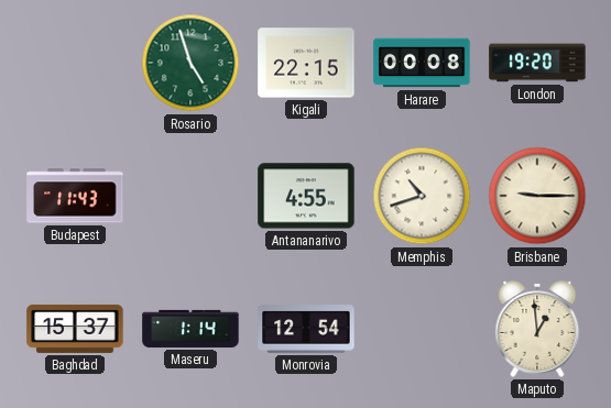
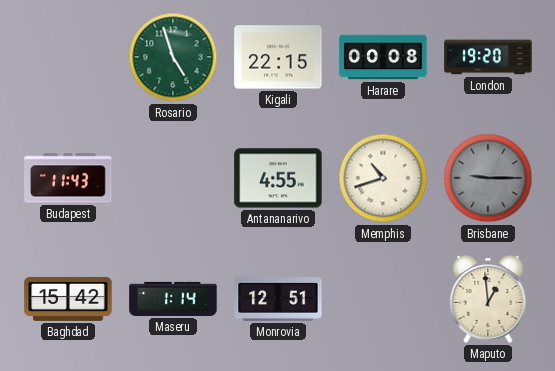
Brisbane dial: cream -> grey (488, 178)
Baghdad: 15:37 -> 15:42 (68, 299)
Monrovia: 12:54 -> 12:51 (278, 299)
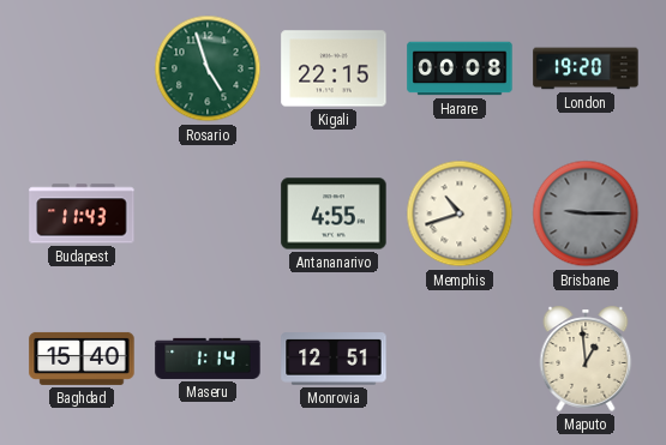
Baghdad: 15:42 -> 15:40 (82, 359)
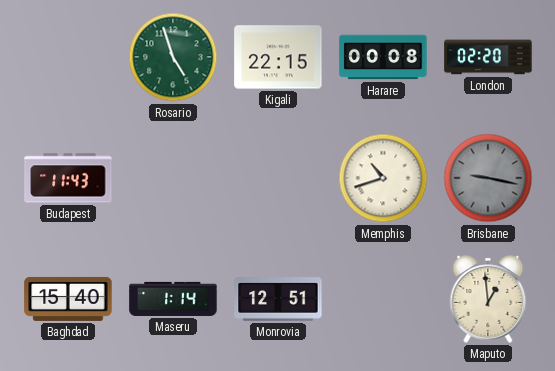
London: 19:20 -> 02:20 (488, 57)
Antananarivo: 4:55 -> none (334, 214)
Brisbane: 9:15 -> 9:17 (488, 178)
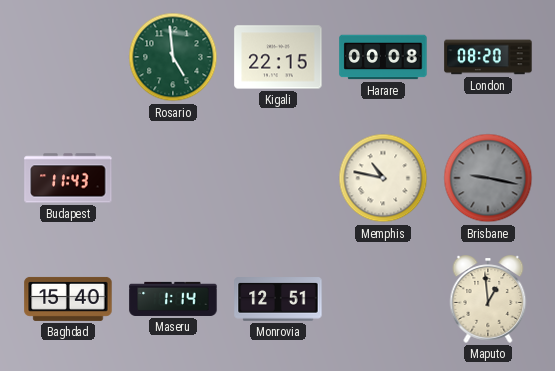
Rosario: 4:57 -> 4:59 (173, 57)
London: 02:20 -> 08:20 (488, 57)
Memphis: 10:42 -> 10:47 (383, 178)
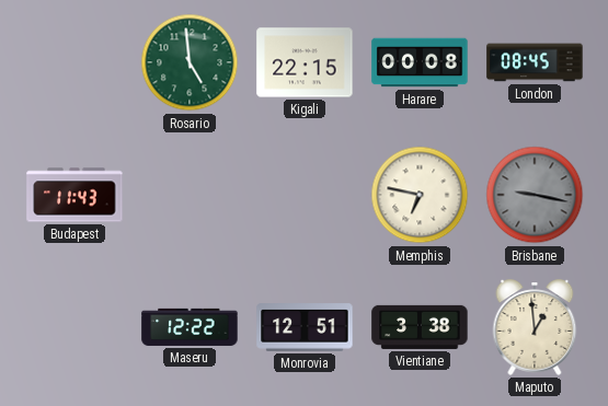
London: 08:20 -> 08:45 (535, 62)
Memphis: 10:47 -> 6:47 (420, 195)
Baghdad: 15:40 -> none (68, 299)
Maseru: 1:14 -> 12:22 (190, 327)
Vientiane: none -> 3:38 (420, 327)
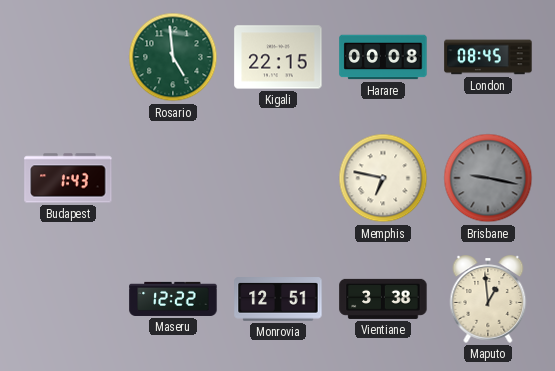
Budapest: 11:43 -> 1:43 (68, 178)
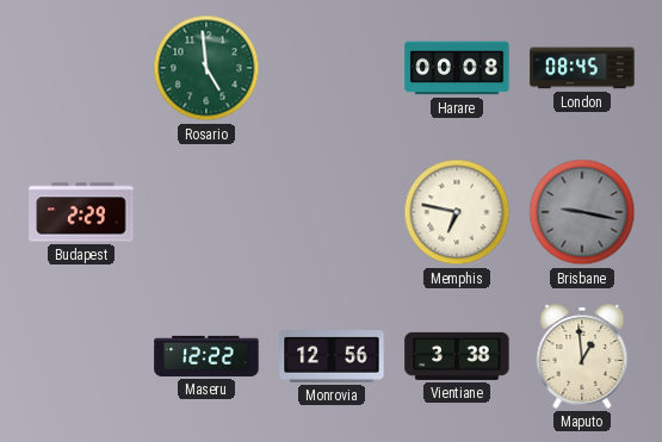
Kigali: 22:15 -> none (278, 57)
Budapest: 1:43 -> 2:29 (81, 212)
Monrovia: 12:51 -> 12:56 (332, 356)
